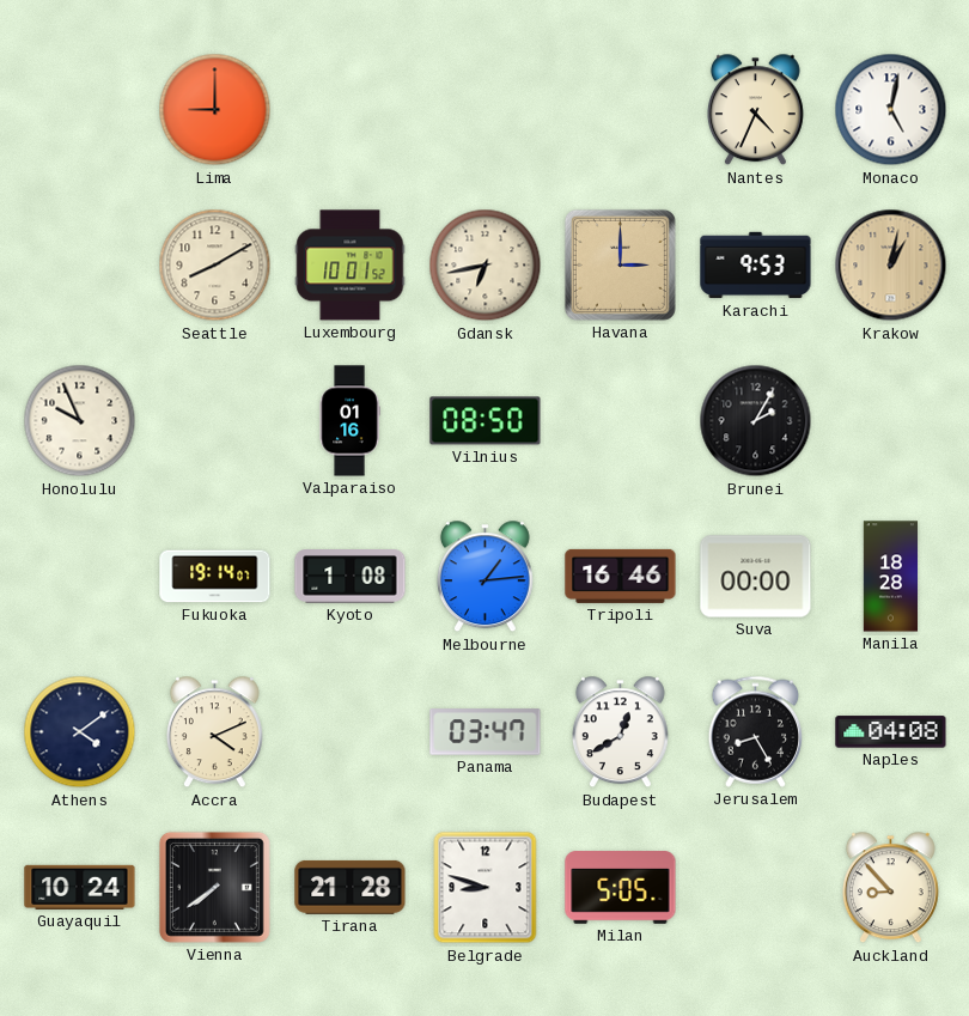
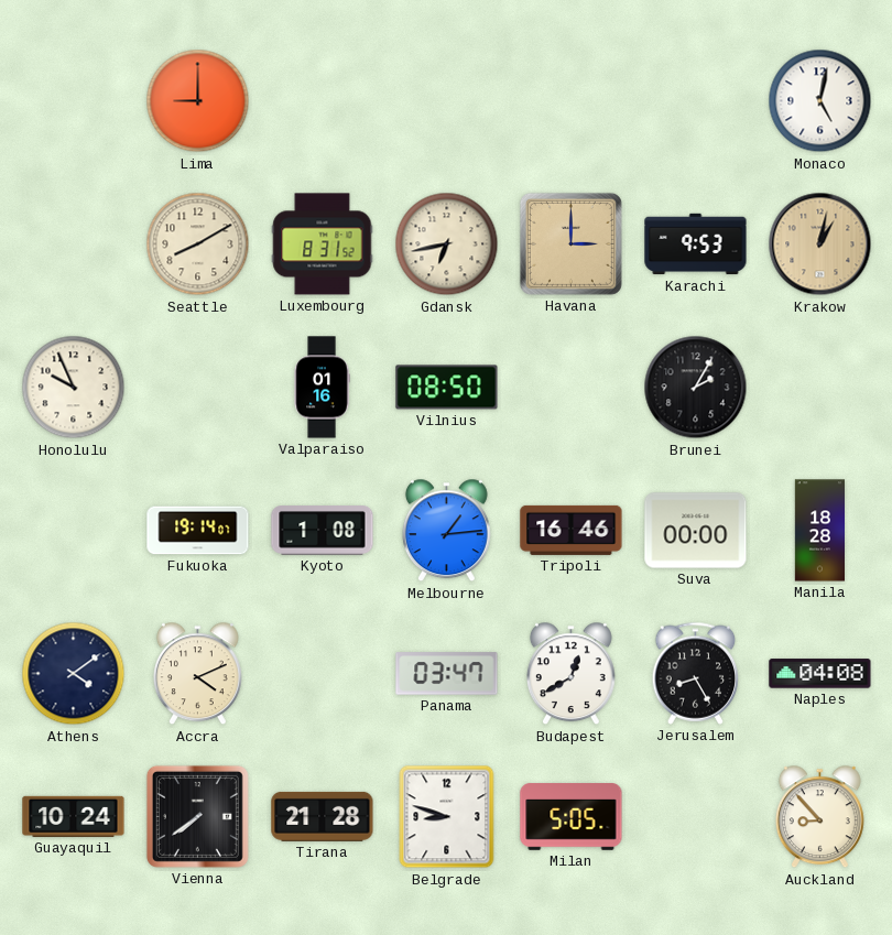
Nantes: 4:34 -> none (755, 110)
Luxembourg: 10:01 -> 8:31 (323, 244)
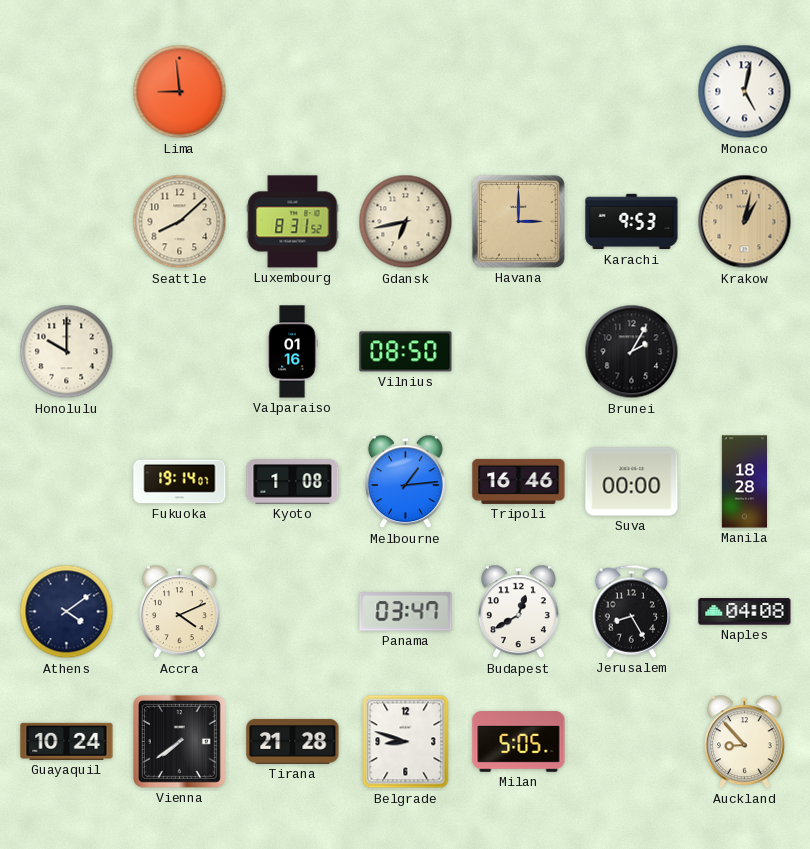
Lima: 9:00 -> 8:59 (180, 92)
Seattle: 8:10 -> 8:08 (180, 222)
Honolulu: 9:56 -> 10:00 (67, 352)
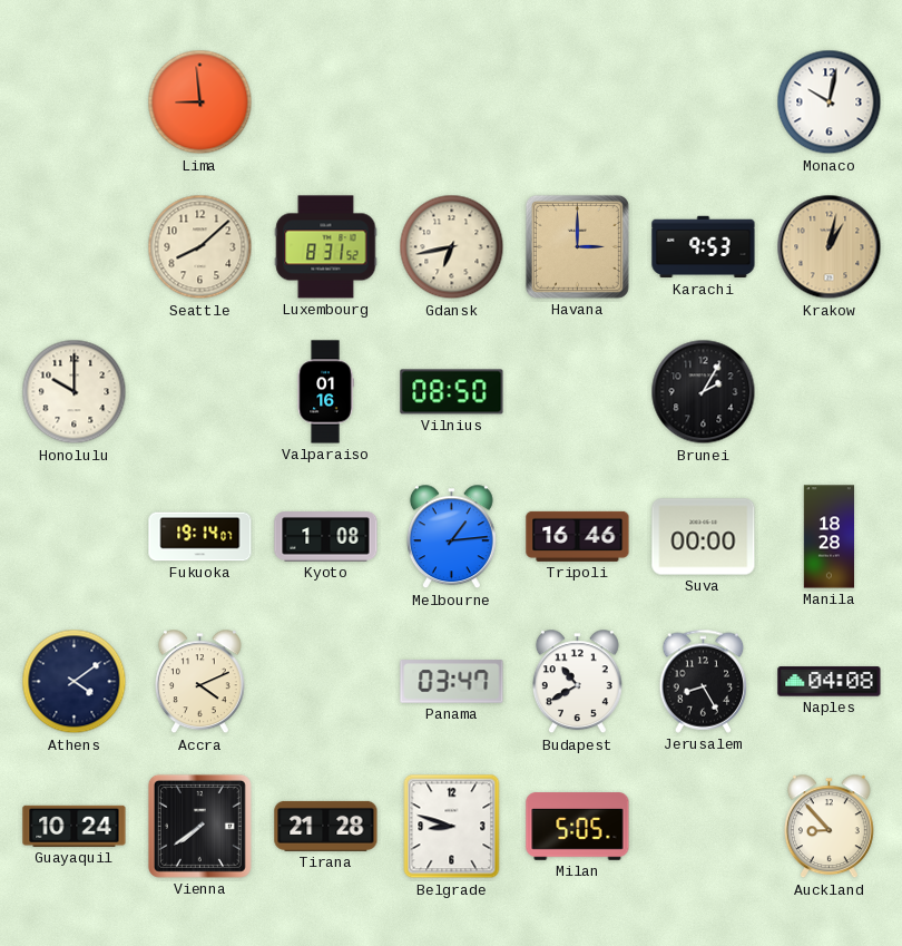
Monaco: 5:02 -> 10:02 (830, 103)
Budapest: 12:40 -> 10:40 (577, 682)
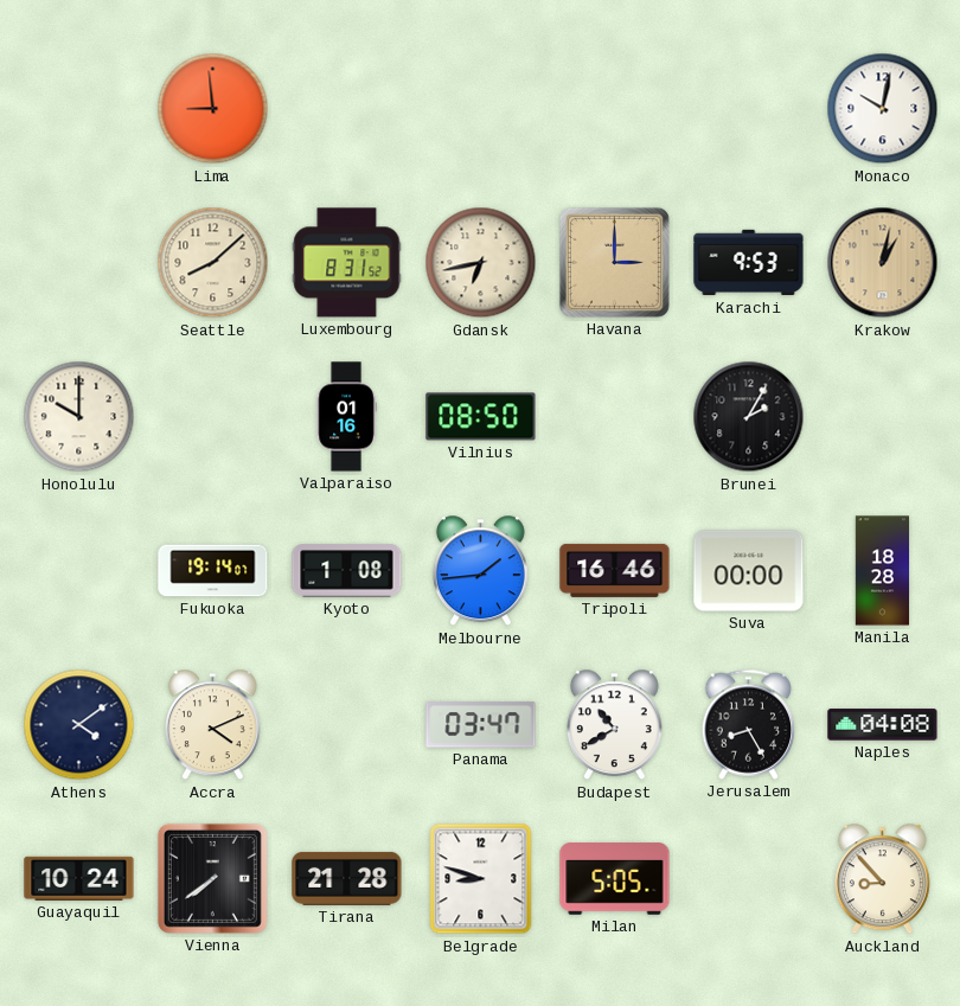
Melbourne: 1:14 -> 1:44 (480, 571)
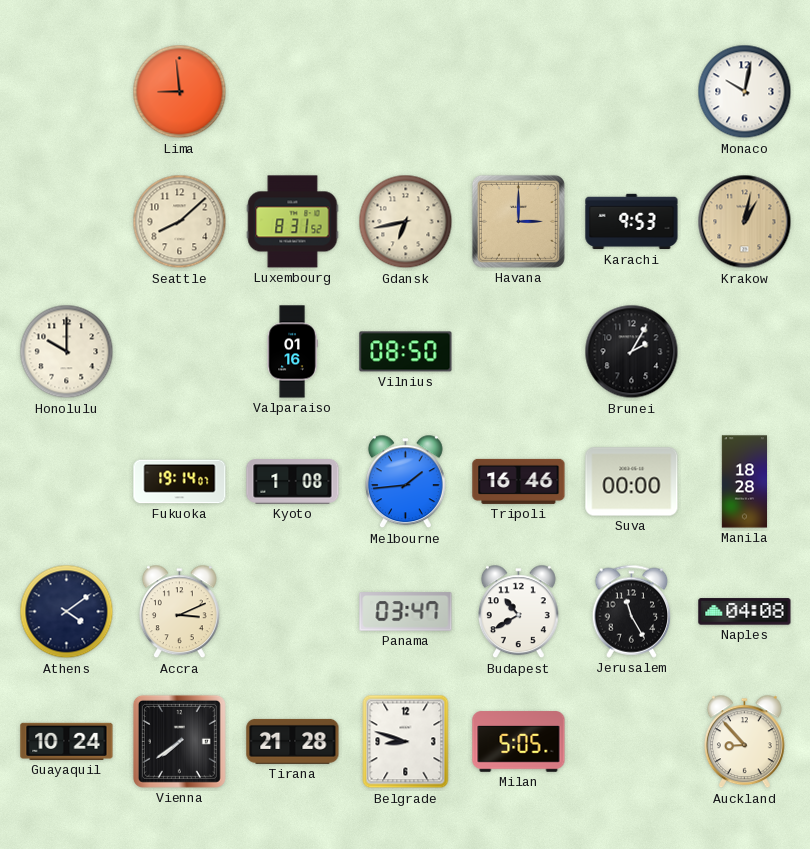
Accra: 4:11 -> 3:11 (179, 612)
Jerusalem: 8:25 -> 11:25 (632, 611)
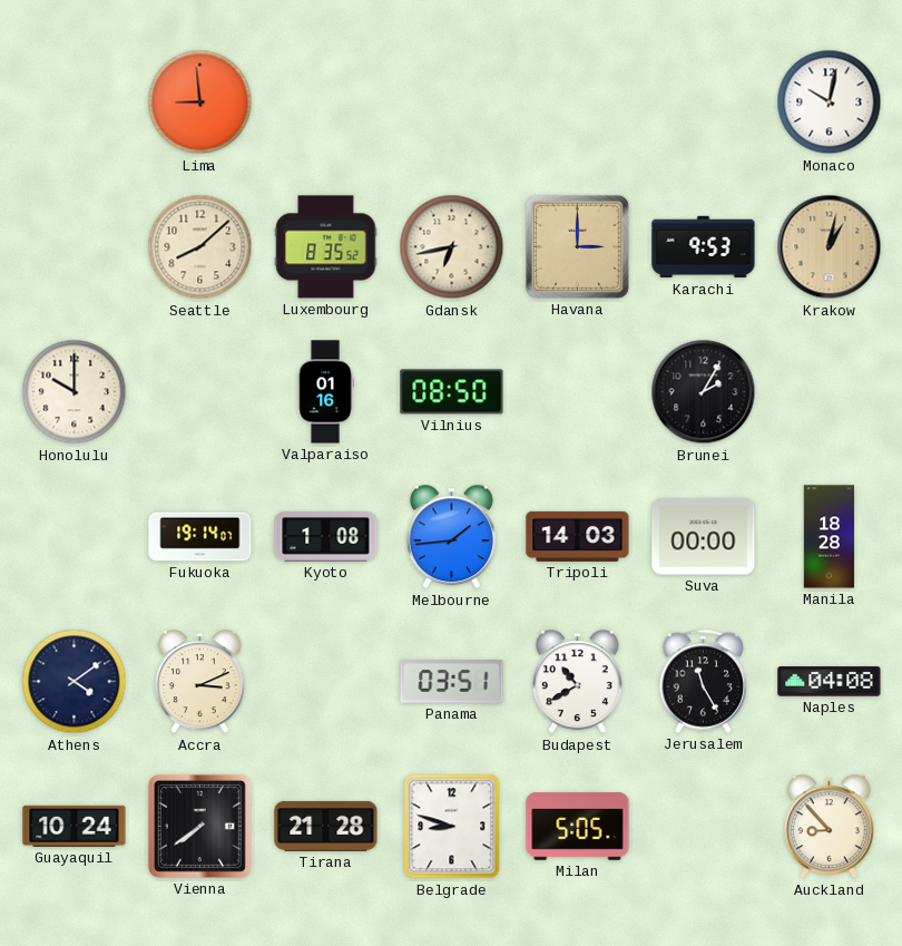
Luxembourg: 8:31 -> 8:35 (326, 247)
Tripoli: 16:46 -> 14:03 (578, 536)
Panama: 03:47 -> 03:51 (452, 682)
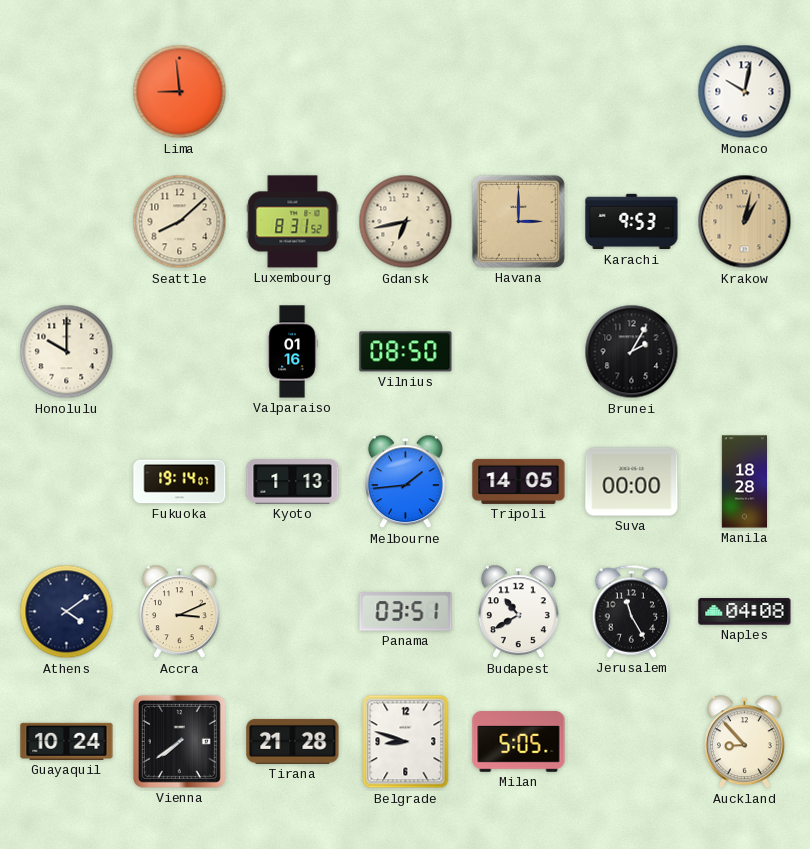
Luxembourg: 8:35 -> 8:31 (293, 222)
Kyoto: 1:08 -> 1:13 (293, 482)
Tripoli: 14:03 -> 14:05 (519, 481)
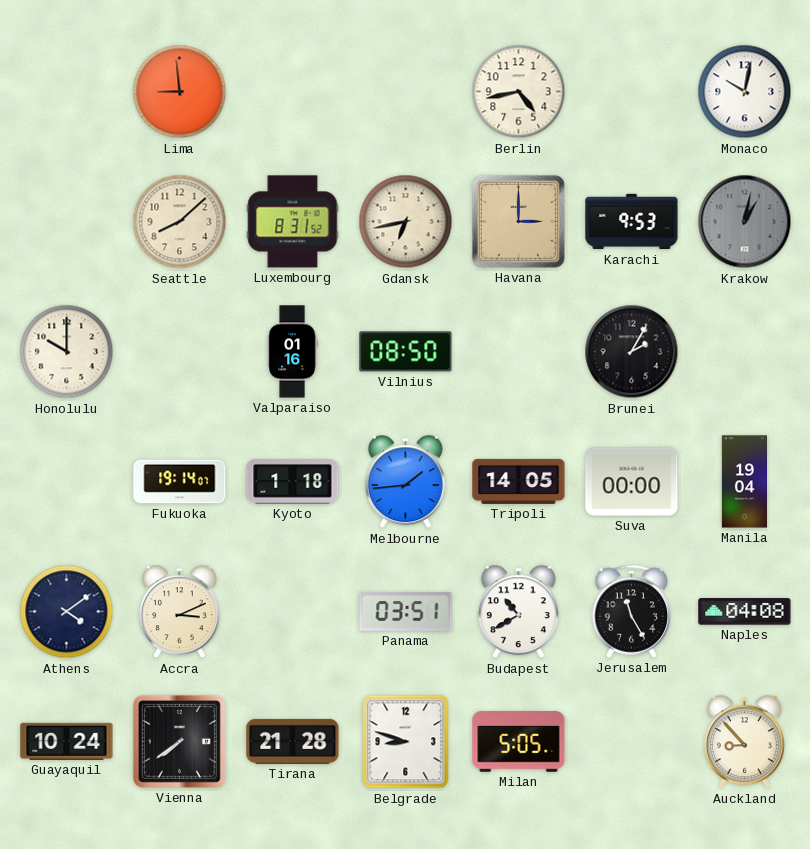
Berlin: none -> 4:43 (519, 92)
Krakow dial: champagne -> grey (745, 222)
Kyoto: 1:13 -> 1:18 (293, 482)
Manila: 18:28 -> 19:04 (744, 482)
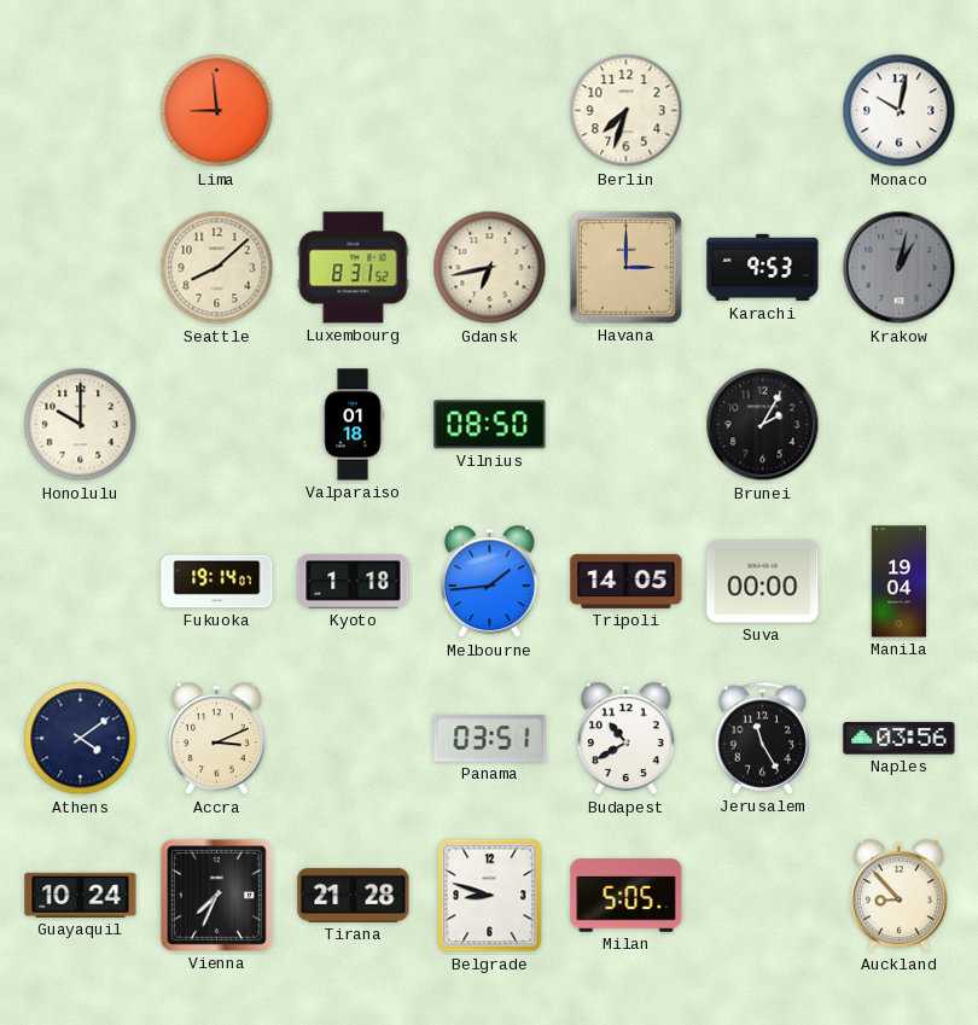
Berlin: 4:43 -> 7:33 (627, 111)
Valparaiso: 01:16 -> 01:18 (353, 425)
Naples: 04:08 -> 03:56 (900, 739)
Vienna: 7:39 -> 7:34 (216, 895)
